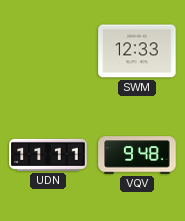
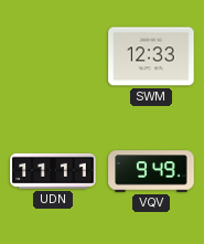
VQV: 9:48 -> 9:49 (151, 171)
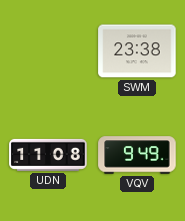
SWM: 12:33 -> 23:38 (137, 51)
UDN: 11:11 -> 11:08 (48, 155)
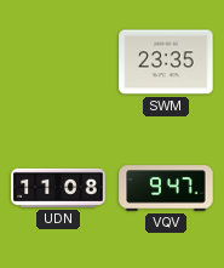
SWM: 23:38 -> 23:35 (166, 62)
VQV: 9:49 -> 9:47 (166, 188)
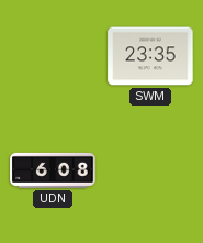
UDN: 11:08 -> 6:08 (53, 170)
VQV: 9:47 -> none (166, 188)
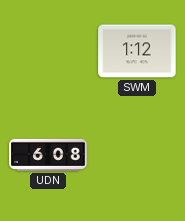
SWM: 23:35 -> 1:12 (137, 51)
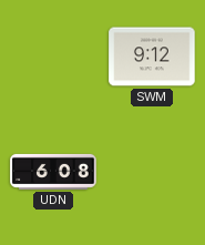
SWM: 1:12 -> 9:12 (152, 57)
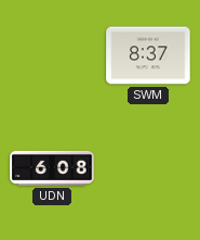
SWM: 9:12 -> 8:37 (148, 55)
